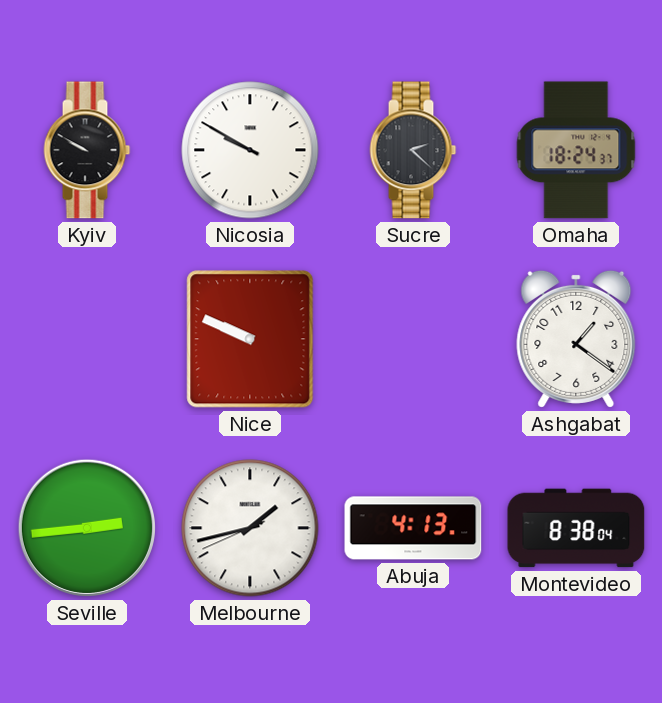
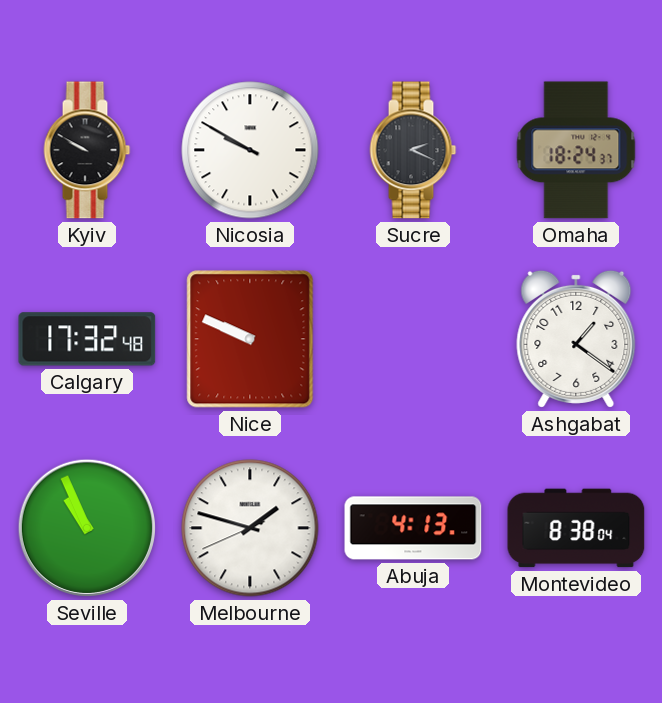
Sucre: 2:22 -> 2:19 (413, 150)
Calgary: none -> 17:32 (87, 339)
Seville: 2:44 -> 10:56 (87, 528)
Melbourne: 1:42 -> 1:47 (250, 528)
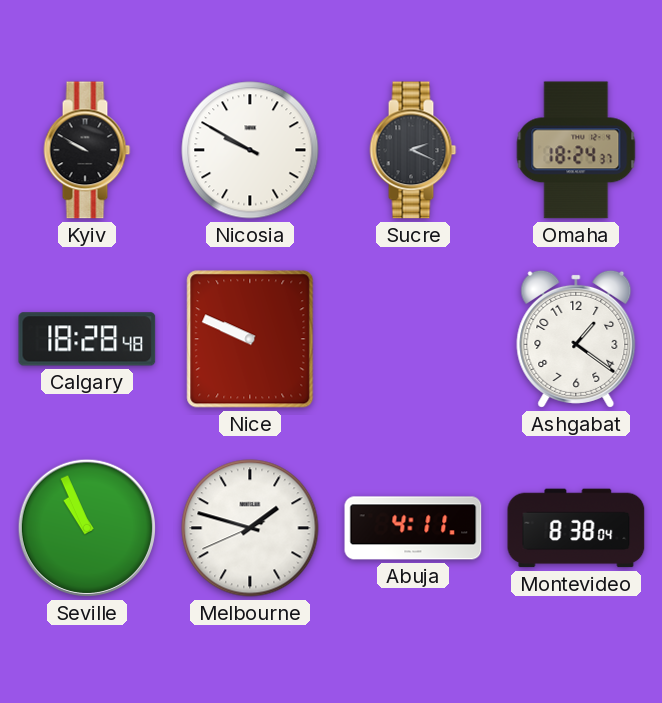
Calgary: 17:32 -> 18:28 (87, 339)
Abuja: 4:13 -> 4:11 (413, 528)
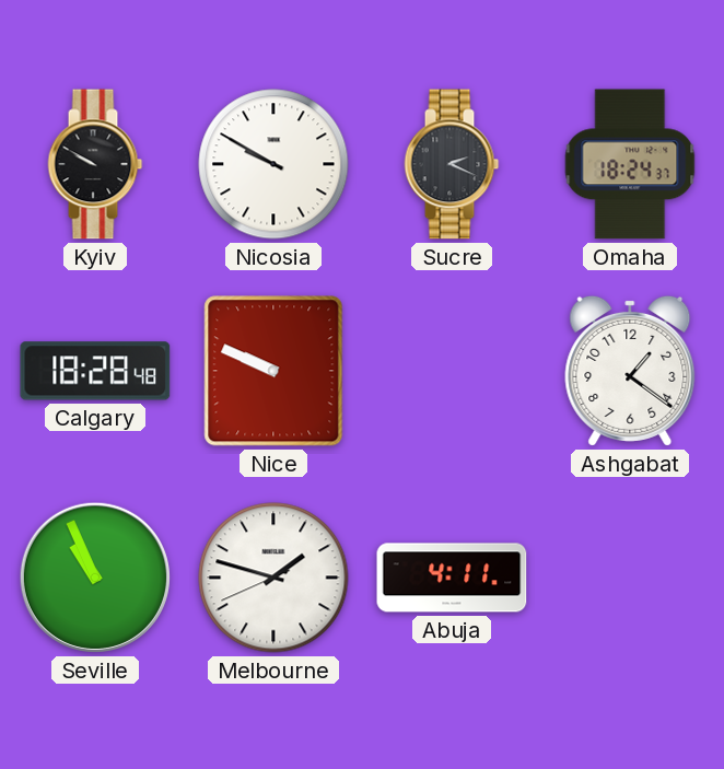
Montevideo: 8:38 -> none (576, 528)
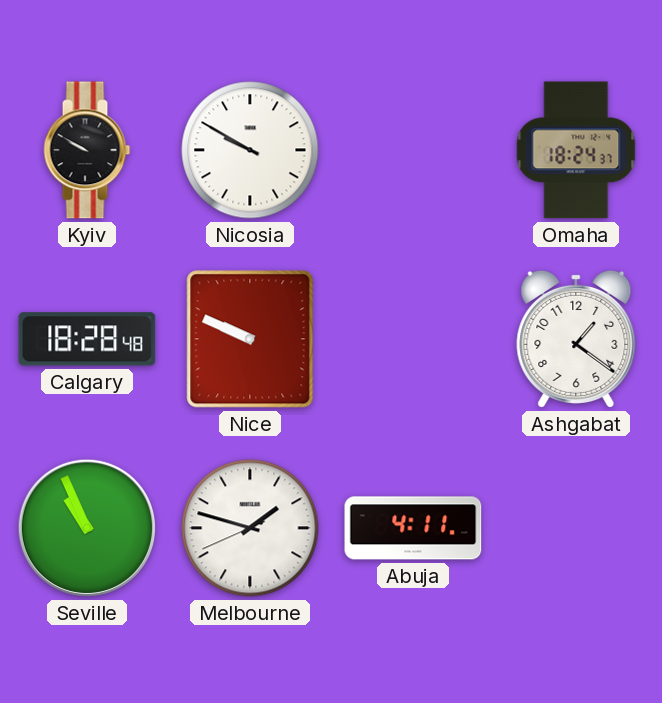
Sucre: 2:19 -> none (452, 164)
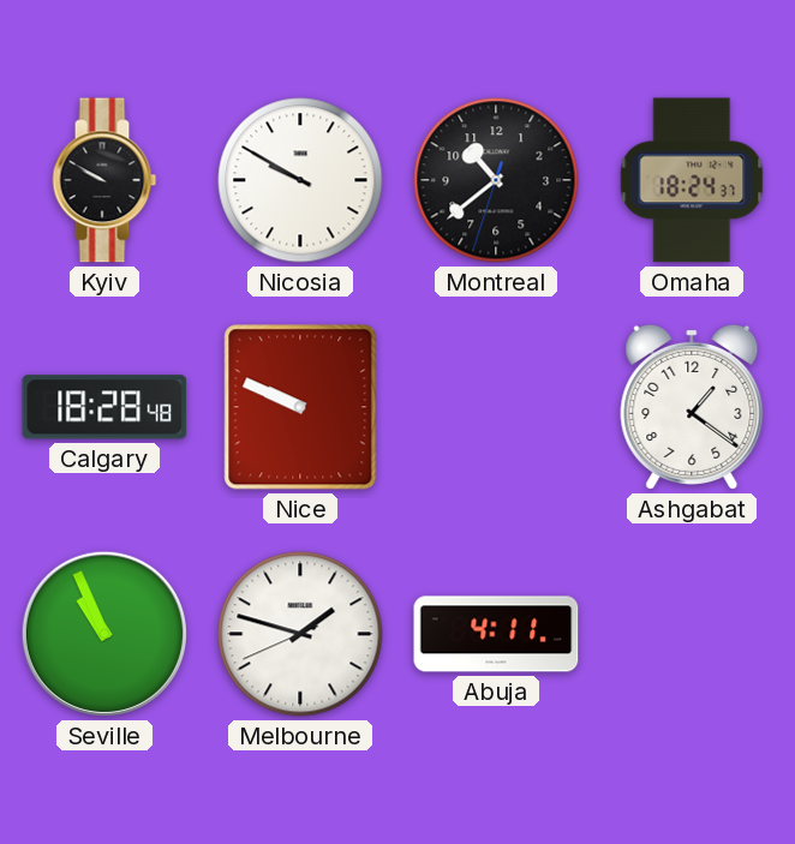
Montreal: none -> 10:38 (496, 180)
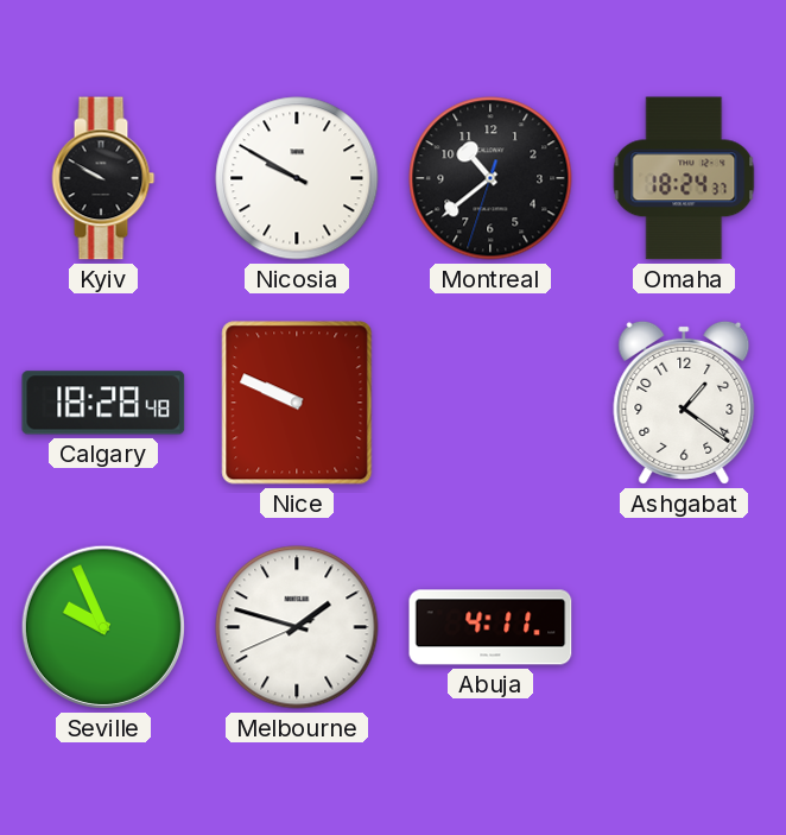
Seville: 10:56 -> 9:56 (103, 627)
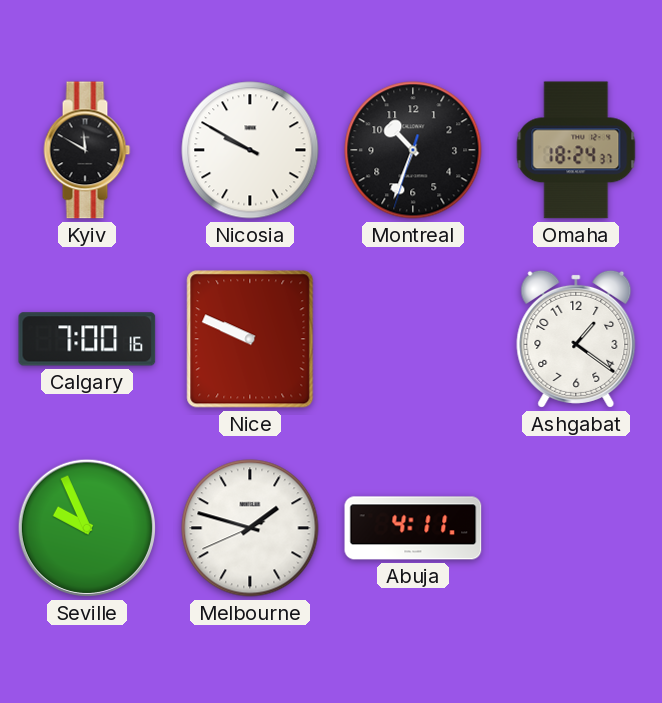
Kyiv: 9:50 -> 11:50 (87, 150)
Montreal: 10:38 -> 10:33 (413, 150)
Calgary: 18:28 -> 7:00 (87, 339)
